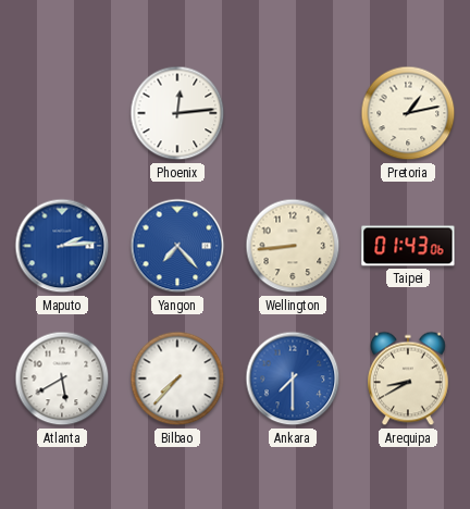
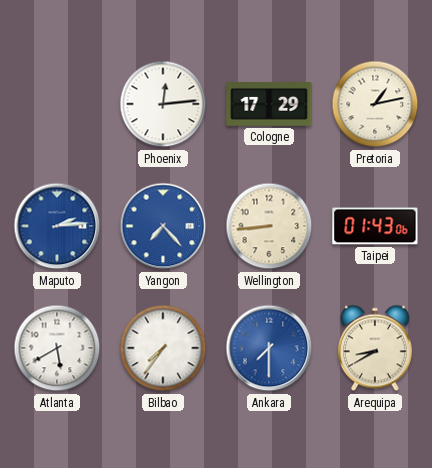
Cologne: none -> 17:29 (269, 105)
Bilbao: 7:37 -> 7:36 (163, 348)
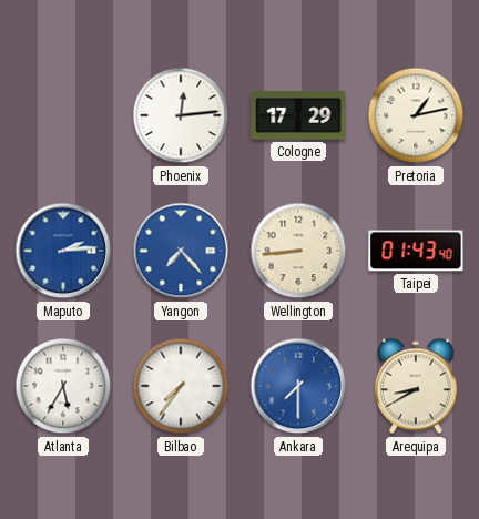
Taipei: 01:43:06 -> 01:43:40 (416, 251)
Atlanta: 5:40 -> 5:35 (63, 386)
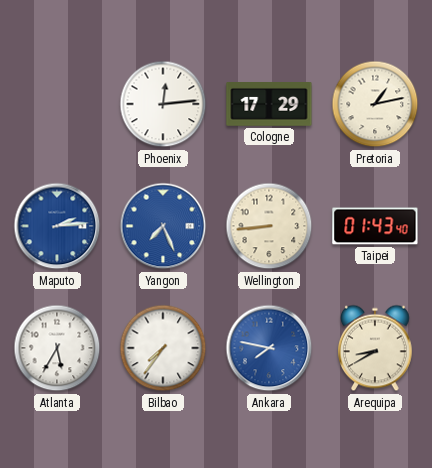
Yangon: 7:23 -> 7:26 (163, 226)
Ankara: 7:30 -> 7:47 (269, 348)
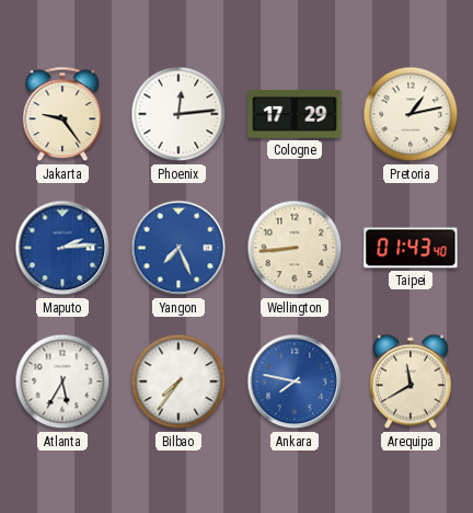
Jakarta: none -> 9:24 (62, 114)
Arequipa: 8:40 -> 11:40 (412, 381)
